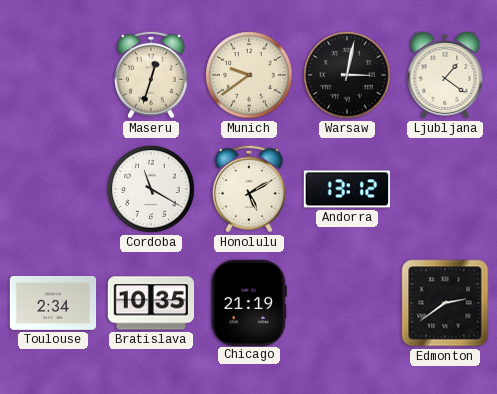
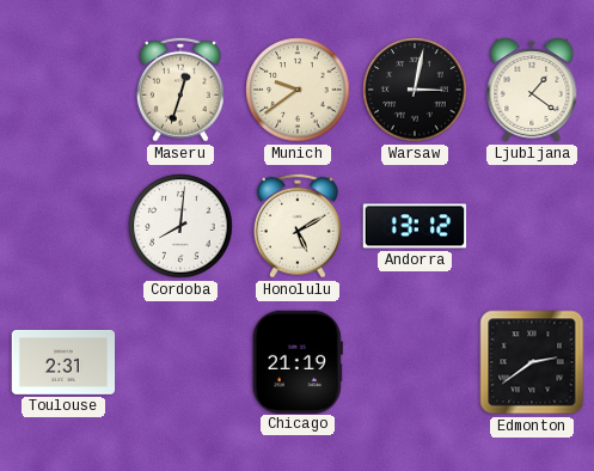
Cordoba: 11:20 -> 8:01 (180, 226)
Toulouse: 2:34 -> 2:31 (63, 362)
Bratislava: 10:35 -> none (151, 303)
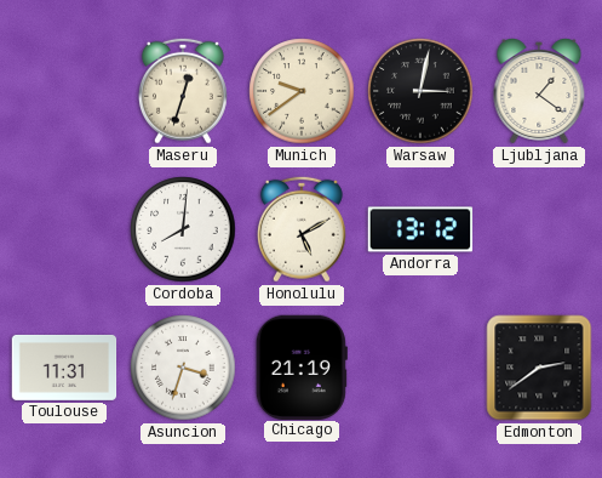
Toulouse: 2:31 -> 11:31 (64, 368)
Asuncion: none -> 3:33 (183, 368)
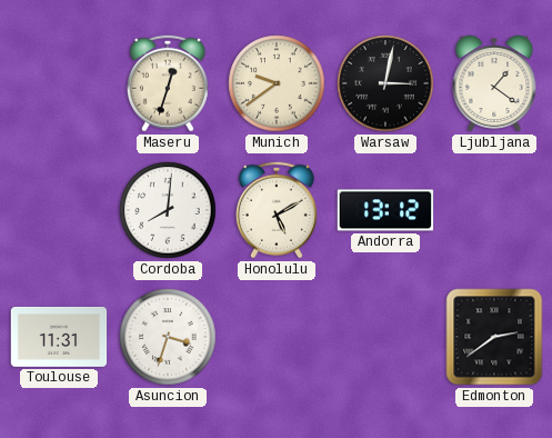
Chicago: 21:19 -> none (302, 366)
